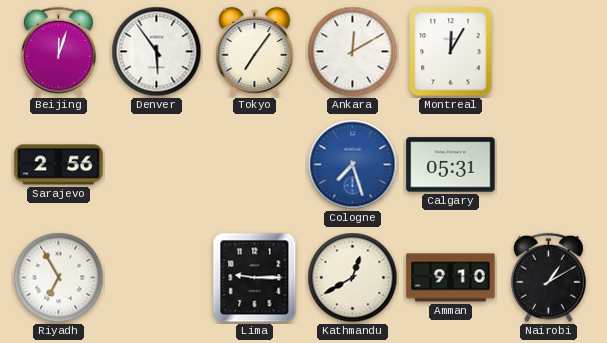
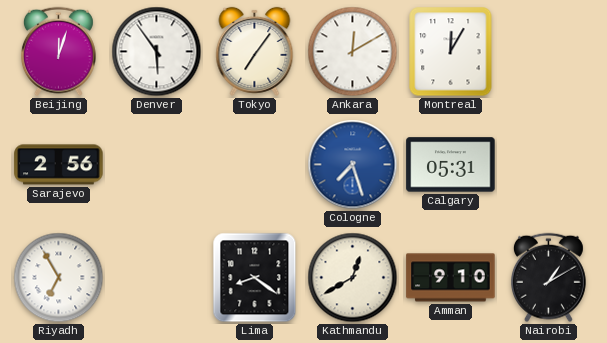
Lima: 9:15 -> 8:21 (255, 278)
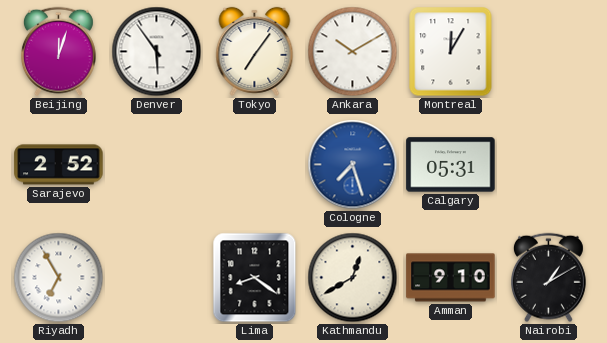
Ankara: 12:10 -> 10:10 (353, 52)
Sarajevo: 2:56 -> 2:52 (59, 165)
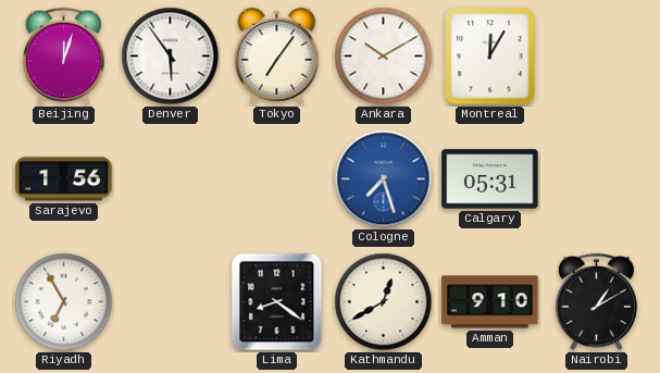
Sarajevo: 2:52 -> 1:56 (64, 179)
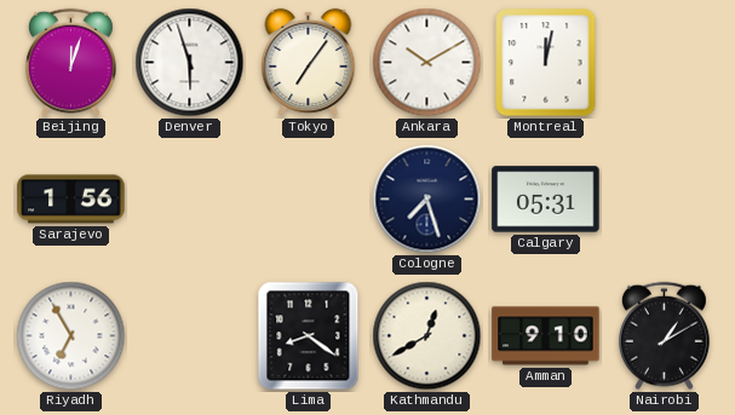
Denver: 5:54 -> 5:57 (190, 63)
Montreal: 12:05 -> 12:02 (546, 63)
Cologne dial: blue -> navy (427, 200)
